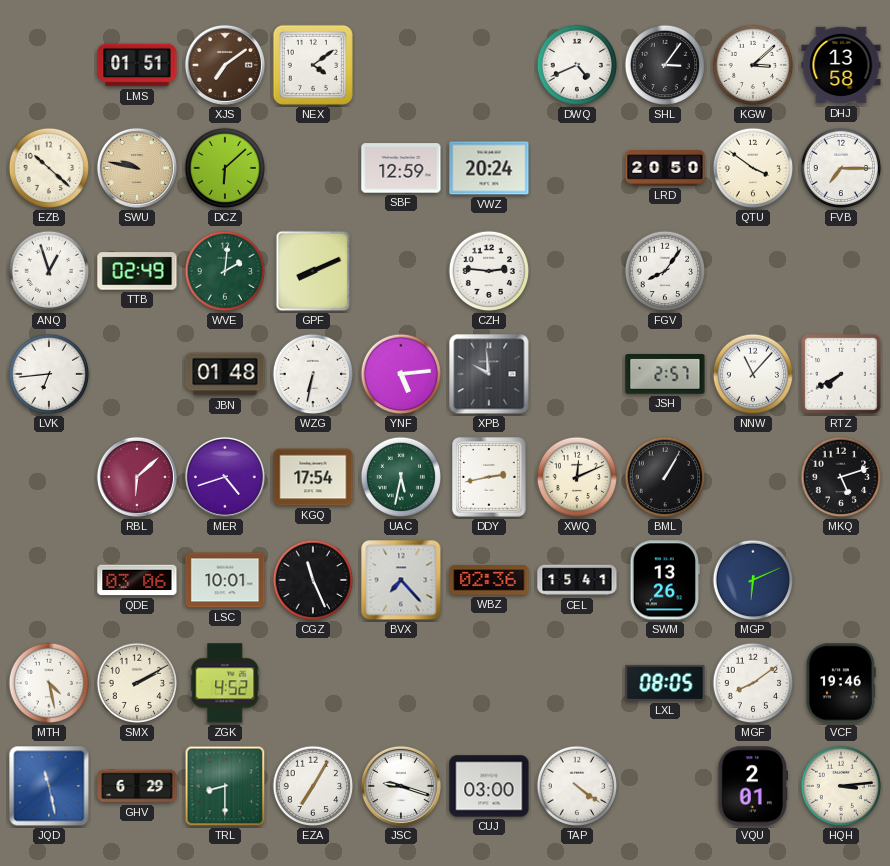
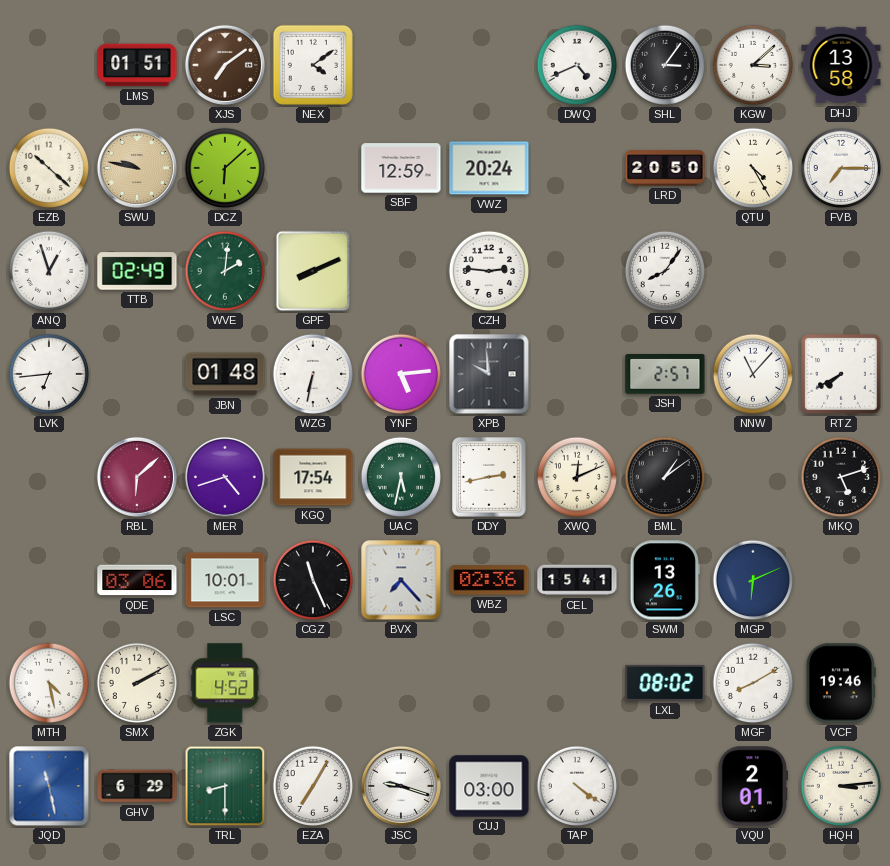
QTU: 3:51 -> 4:25 (753, 168)
BML: 1:05 -> 1:09 (665, 477)
LXL: 08:05 -> 08:02 (665, 683)
MGF: 8:09 -> 8:10 (753, 683)
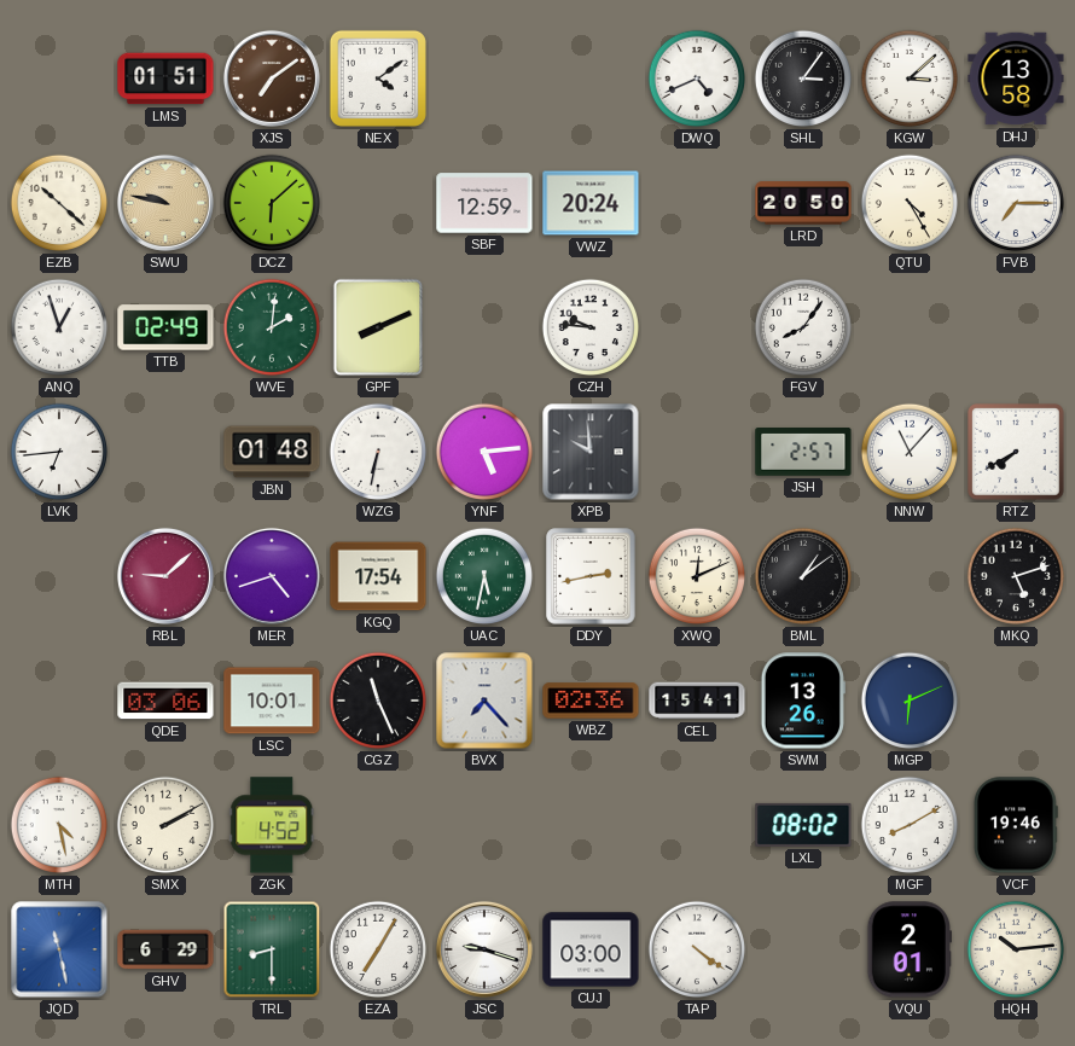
CZH: 2:46 -> 9:46 (591, 327)
RBL: 6:08 -> 9:08 (165, 576)
HQH: 3:14 -> 10:14 (1016, 949)
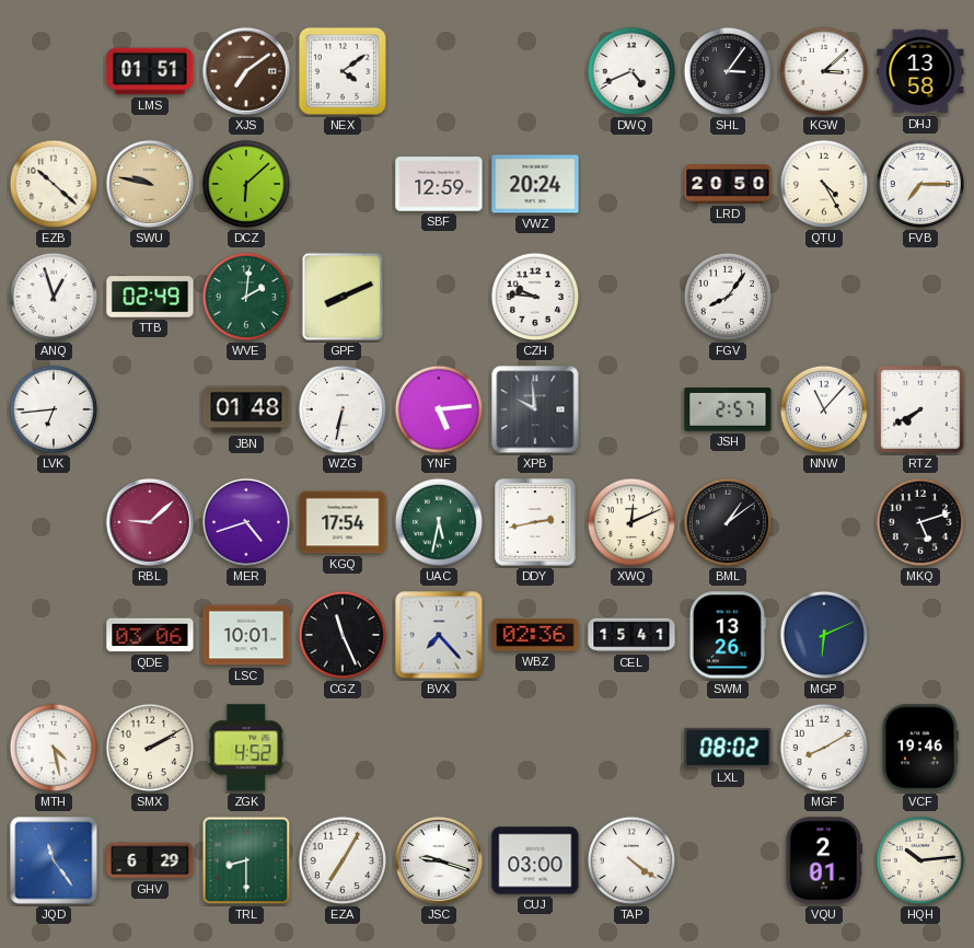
JQD: 11:28 -> 11:24 (54, 860)
